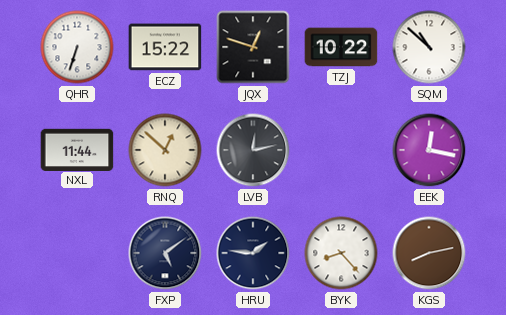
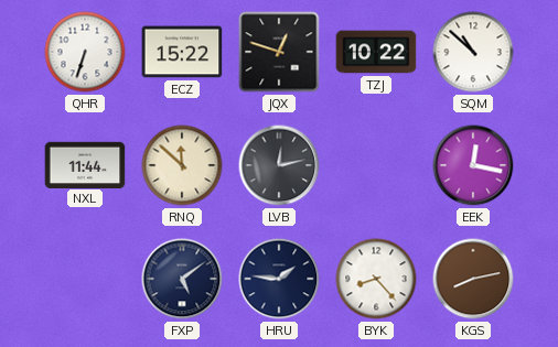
RNQ: 12:52 -> 11:52 (182, 165)
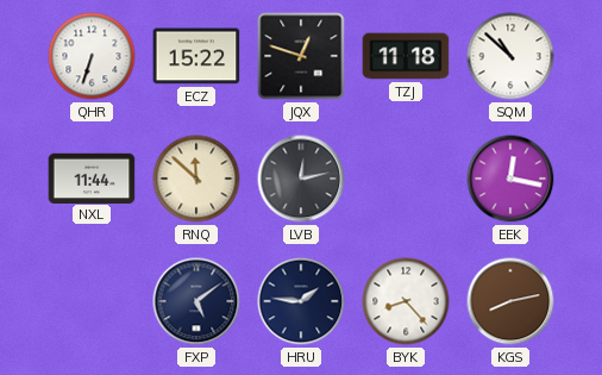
TZJ: 10:22 -> 11:18 (406, 56)
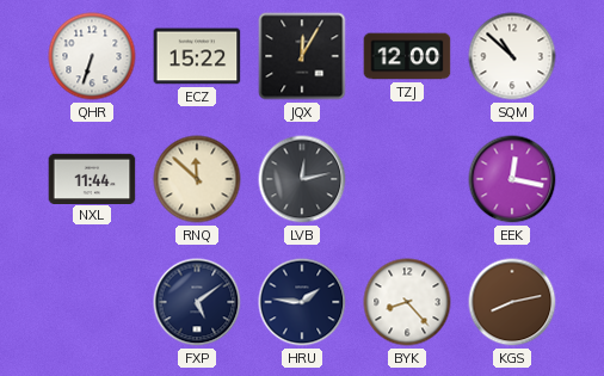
JQX: 12:48 -> 12:05 (302, 56)
TZJ: 11:18 -> 12:00 (407, 56)
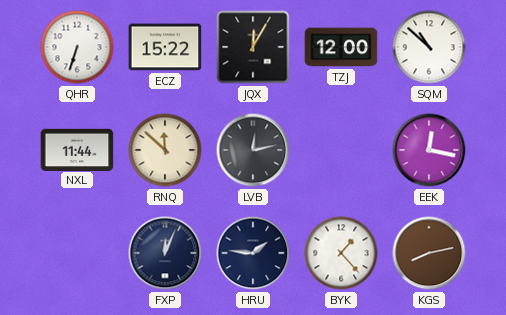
FXP: 5:09 -> 12:04 (165, 253)
BYK: 8:23 -> 1:23 (341, 253)
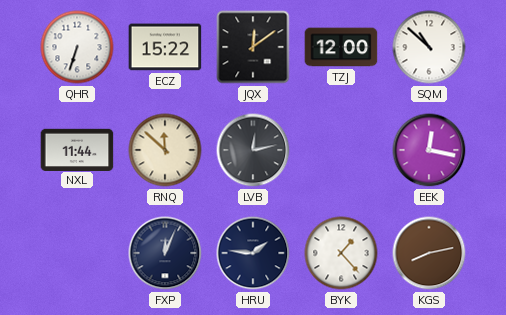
JQX: 12:05 -> 12:09 (253, 47)
